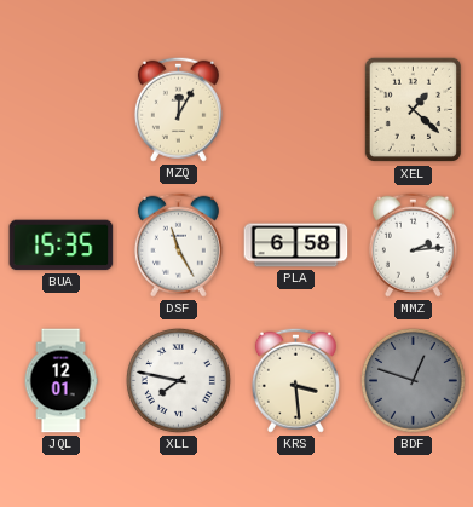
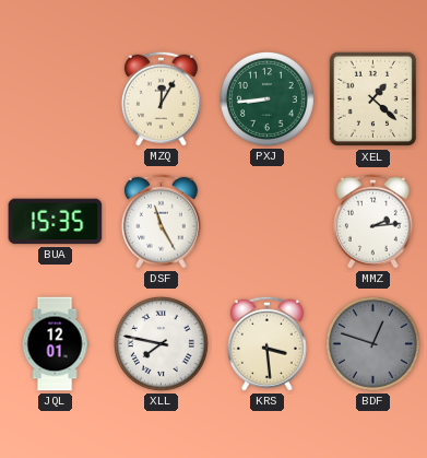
PXJ: none -> 8:44 (266, 98)
PLA: 6:58 -> none (296, 246)
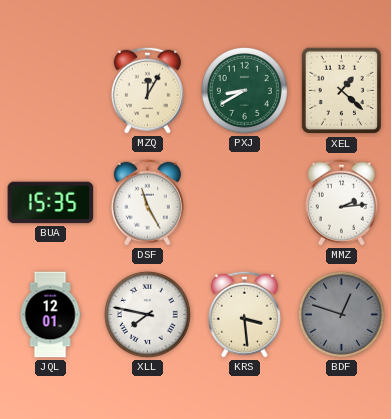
PXJ: 8:44 -> 8:40 (244, 90)
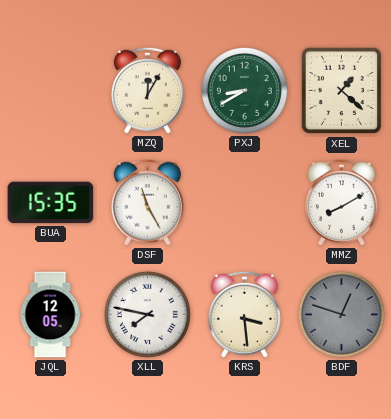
MMZ: 2:14 -> 8:10 (341, 202)
JQL: 12:01 -> 12:05 (50, 315)
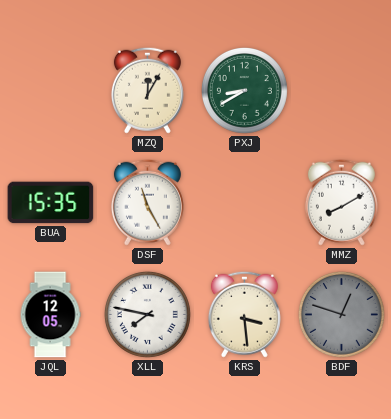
XEL: 1:22 -> none (341, 91)
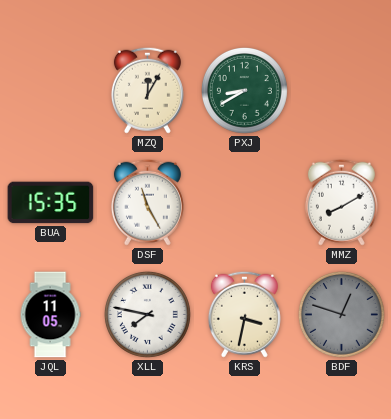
JQL: 12:05 -> 11:05 (50, 315)
KRS: 3:29 -> 3:32 (244, 314)
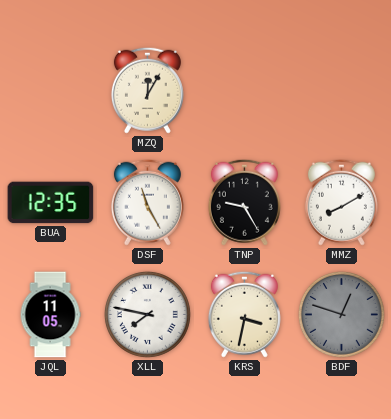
PXJ: 8:40 -> none (244, 90)
BUA: 15:35 -> 12:35 (51, 203)
TNP: none -> 9:25 (244, 202)
